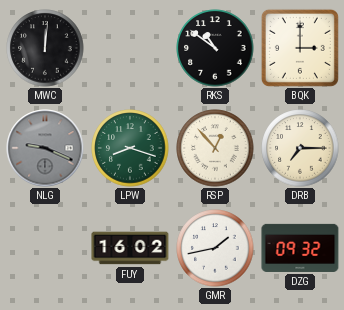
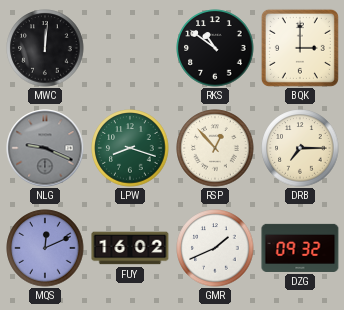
MQS: none -> 12:11 (45, 248)
GMR: 1:43 -> 1:41 (215, 248)
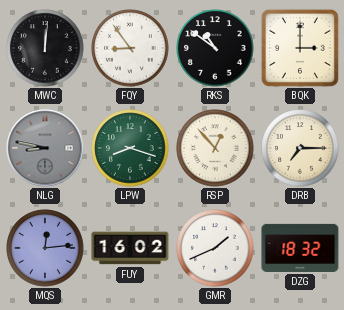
FQY: none -> 8:54 (130, 48)
NLG: 9:19 -> 8:47 (45, 148)
MQS: 12:11 -> 12:14 (45, 248)
DZG: 09:32 -> 18:32 (300, 248)
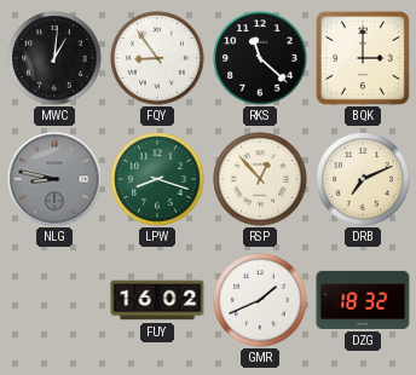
MWC: 12:01 -> 1:01 (54, 58)
RKS: 10:51 -> 11:22 (260, 58)
DRB: 7:15 -> 7:11 (363, 179)
MQS: 12:14 -> none (45, 248)
